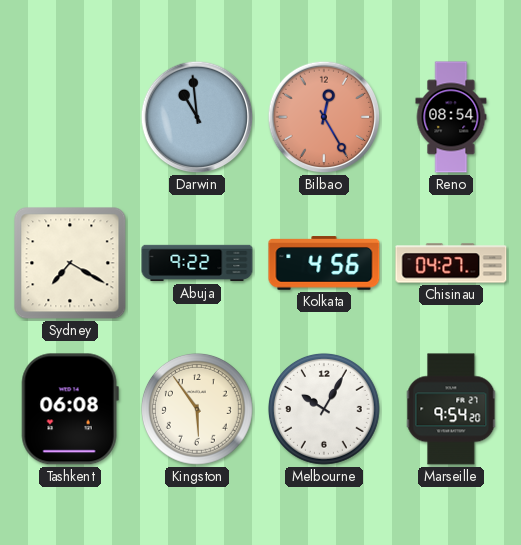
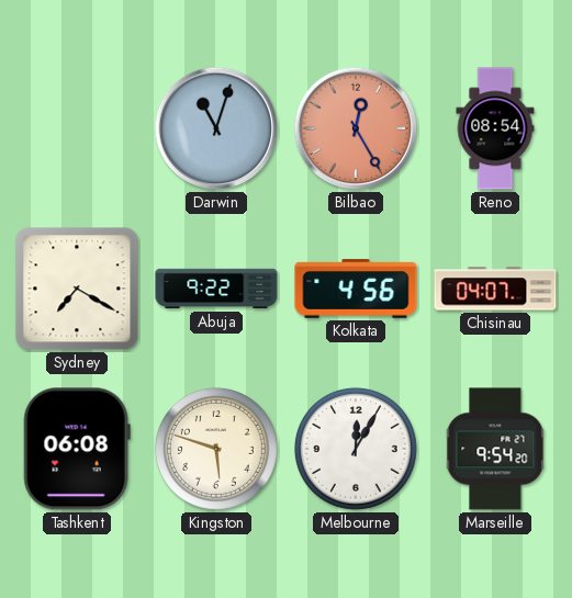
Darwin: 10:59 -> 11:03 (216, 128)
Chisinau: 04:27 -> 04:07 (495, 289)
Kingston: 5:54 -> 5:48 (216, 449)
Melbourne: 10:05 -> 12:05 (356, 449)
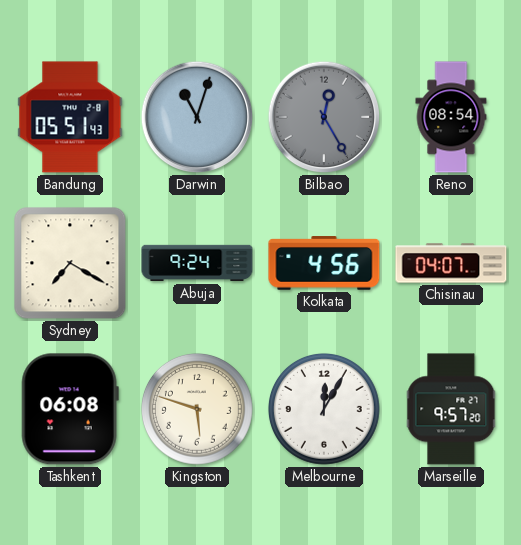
Bandung: none -> 05:51 (70, 117)
Bilbao dial: salmon -> grey (324, 117)
Abuja: 9:22 -> 9:24 (197, 263)
Marseille: 9:54 -> 9:57 (451, 409)
